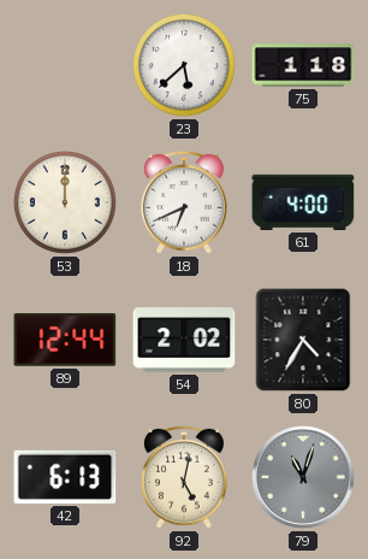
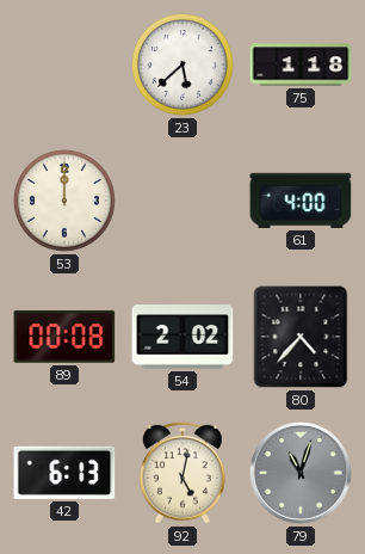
18: 6:41 -> none (185, 202)
89: 12:44 -> 00:08 (64, 337)
80: 4:35 -> 4:37 (301, 337)
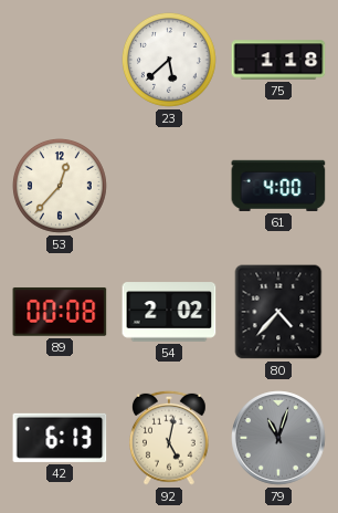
53: 12:00 -> 12:37 (61, 187)
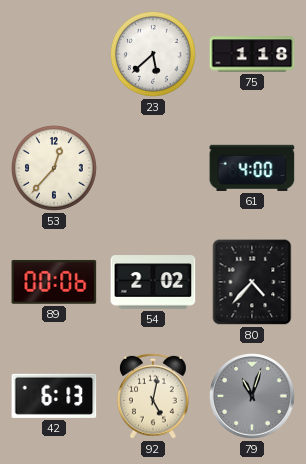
89: 00:08 -> 00:06 (54, 282)
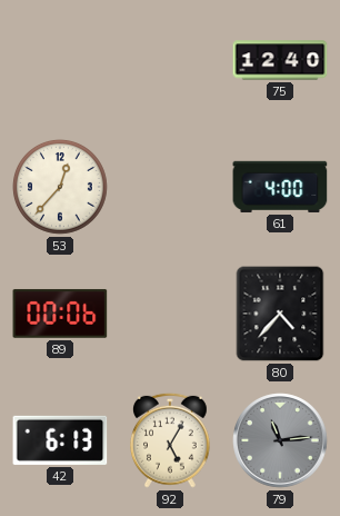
23: 5:38 -> none (154, 55)
75: 1:18 -> 12:40 (280, 60)
54: 2:02 -> none (153, 282)
92: 5:02 -> 5:05 (171, 440)
79: 11:03 -> 11:14 (280, 440)
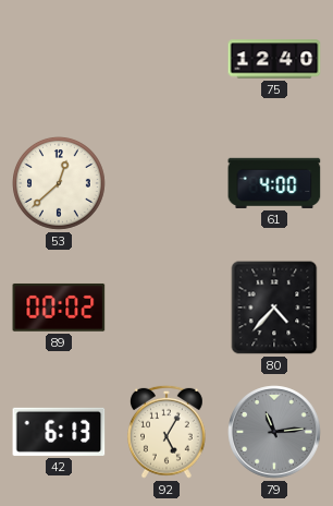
53: 12:37 -> 12:38 (60, 184)
89: 00:06 -> 00:02 (59, 308)
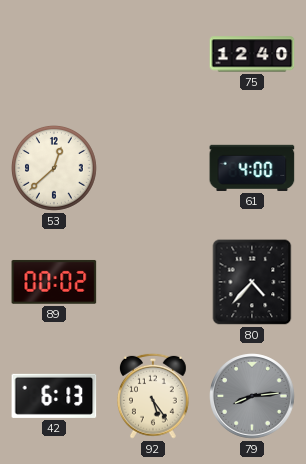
92: 5:05 -> 5:24 (154, 396)
79: 11:14 -> 8:14 (252, 396)
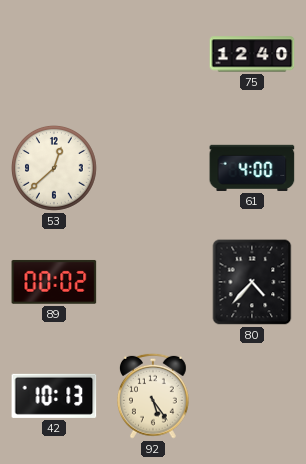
42: 6:13 -> 10:13 (54, 396)
79: 8:14 -> none (252, 396)
